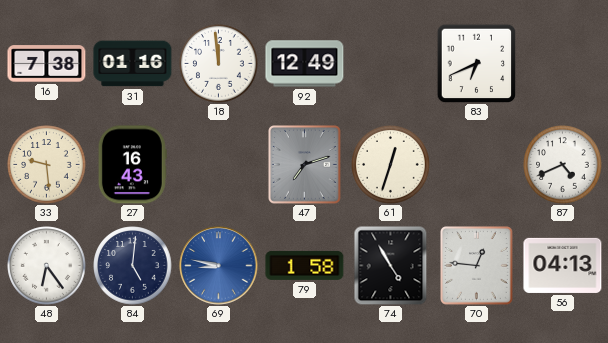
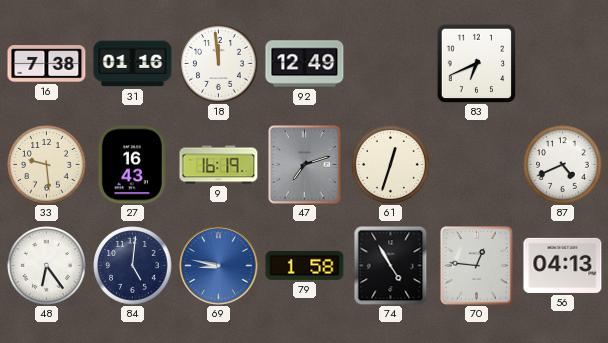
9: none -> 16:19 (219, 165)
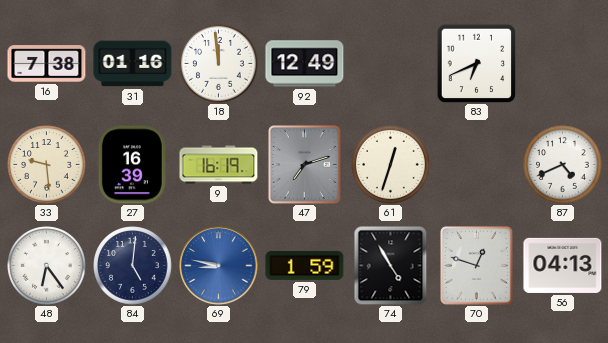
27: 16:43 -> 16:39 (132, 165)
79: 1:58 -> 1:59 (305, 265)
70: 12:46 -> 12:48 (477, 266)
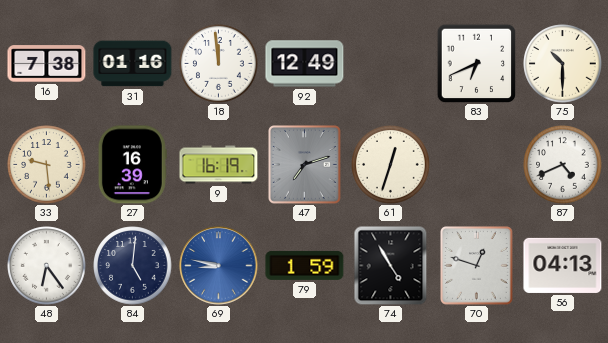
75: none -> 10:30 (563, 64)
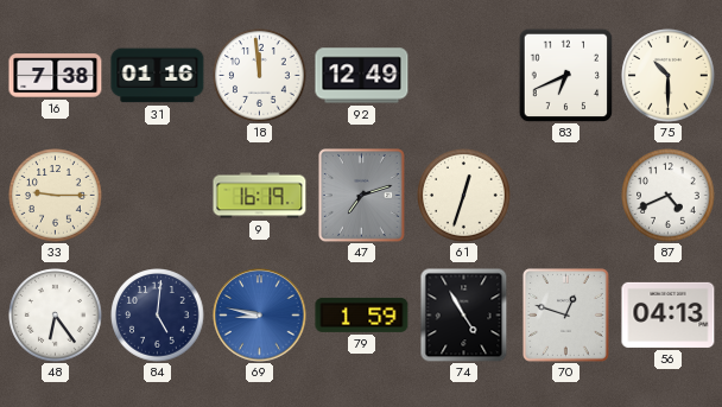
33: 9:29 -> 9:15 (56, 196)
27: 16:39 -> none (132, 165)
